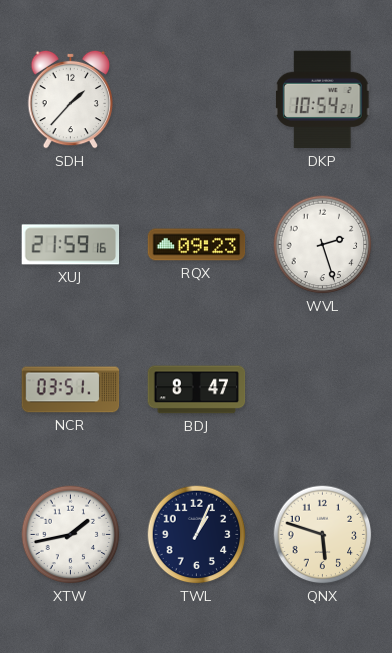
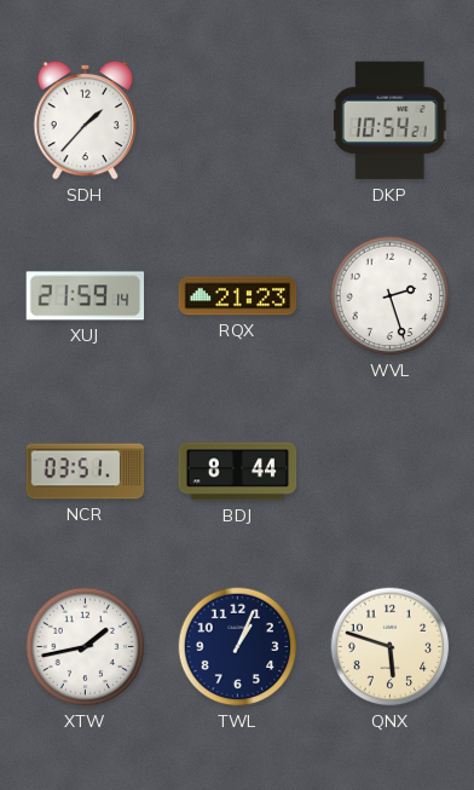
XUJ: 21:59:16 -> 21:59:14 (86, 296)
RQX: 09:23 -> 21:23 (238, 296)
BDJ: 8:47 -> 8:44 (238, 472)
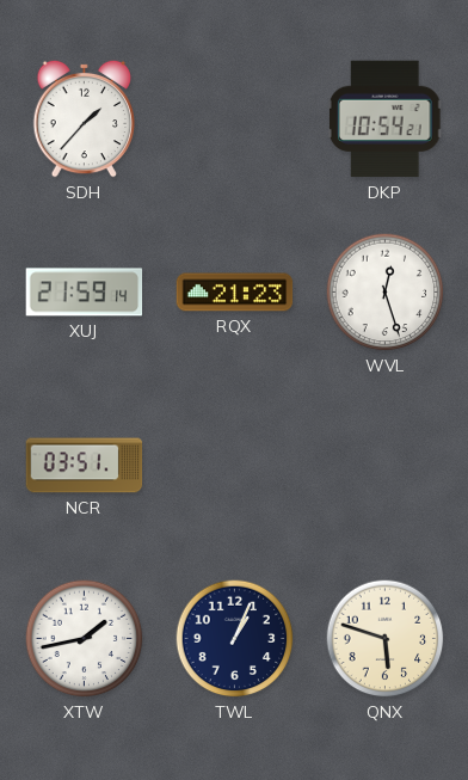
WVL: 2:27 -> 12:27 (386, 293)
BDJ: 8:44 -> none (238, 472)
